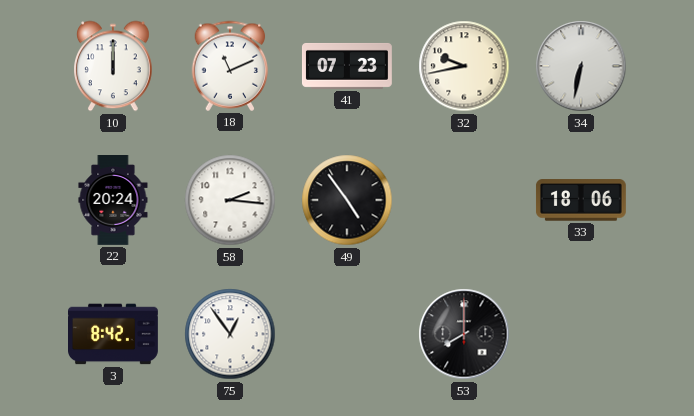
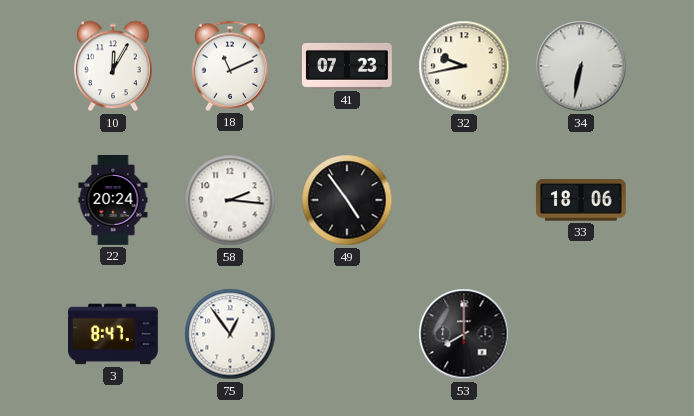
10: 12:00 -> 12:05 (114, 66)
3: 8:42 -> 8:47 (114, 334)
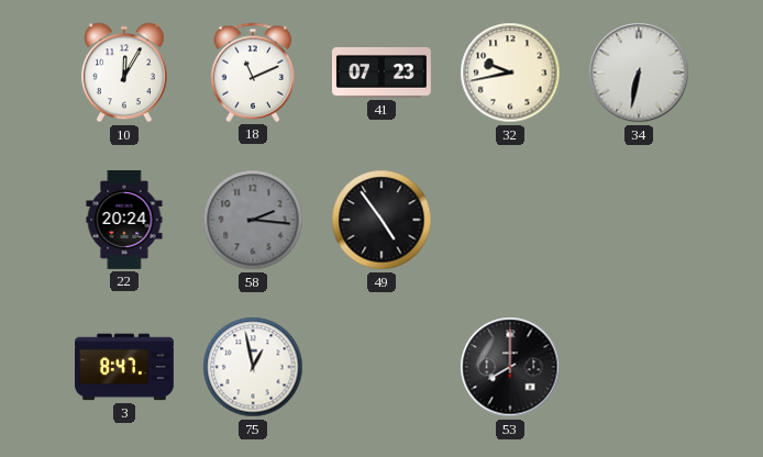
58 dial: white -> grey (253, 220)
33: 18:06 -> none (581, 200)
75: 12:54 -> 12:58 (253, 367)
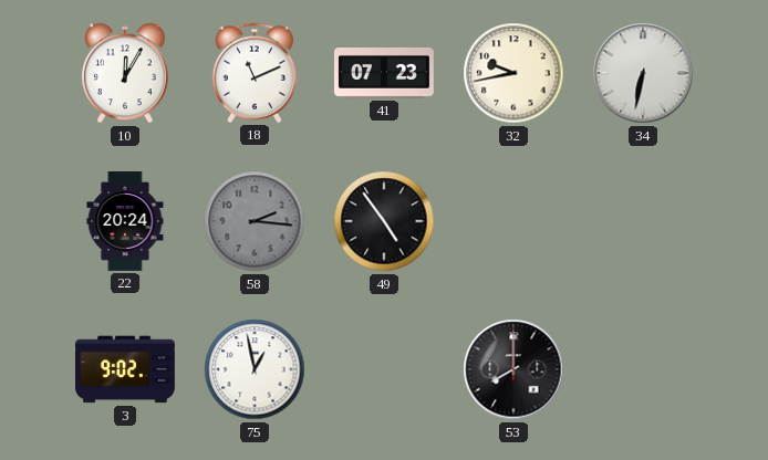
3: 8:47 -> 9:02 (126, 369)
